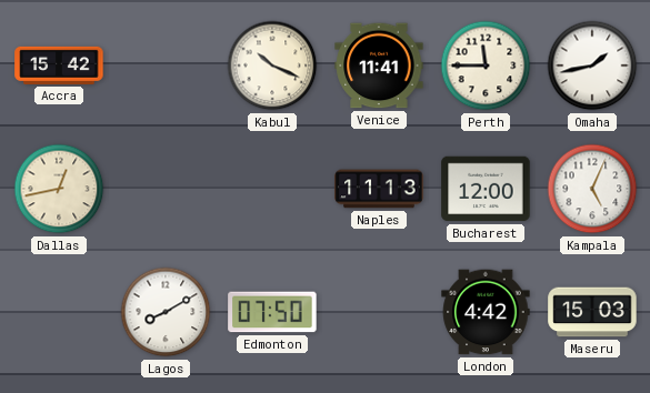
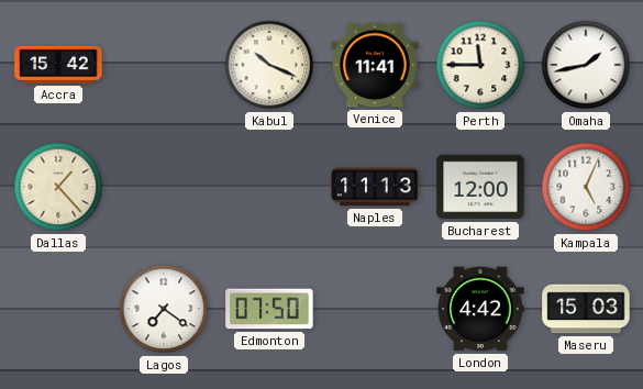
Dallas: 12:43 -> 1:23 (58, 187)
Lagos: 8:10 -> 7:21 (164, 309)
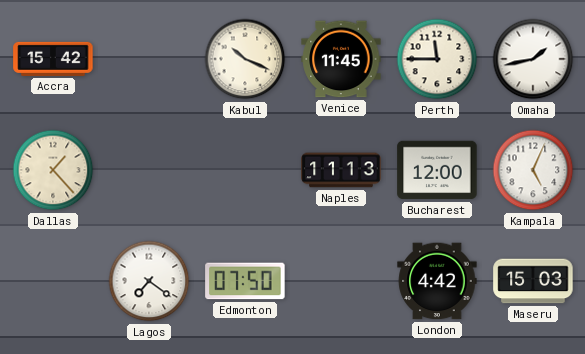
Venice: 11:41 -> 11:45 (341, 59)
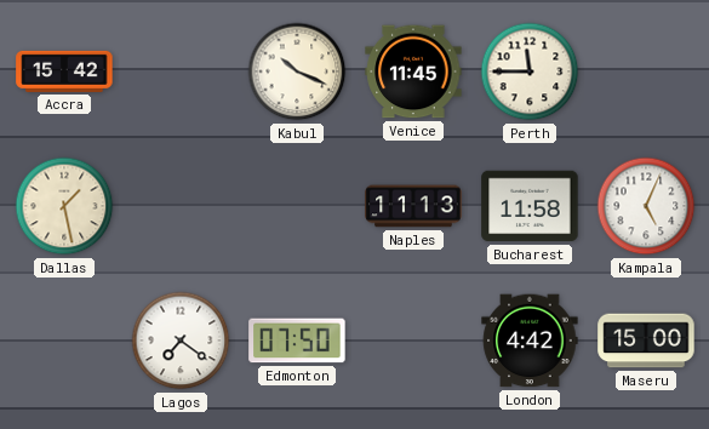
Omaha: 1:43 -> none (533, 59)
Dallas: 1:23 -> 1:28 (64, 206)
Bucharest: 12:00 -> 11:58 (530, 206)
Maseru: 15:03 -> 15:00 (646, 341)
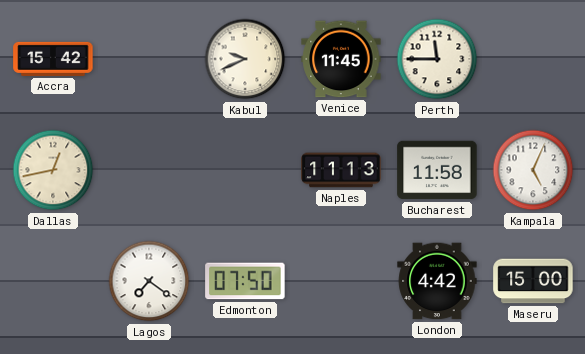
Kabul: 10:19 -> 9:41 (245, 59)
Dallas: 1:28 -> 12:43 (53, 170)
